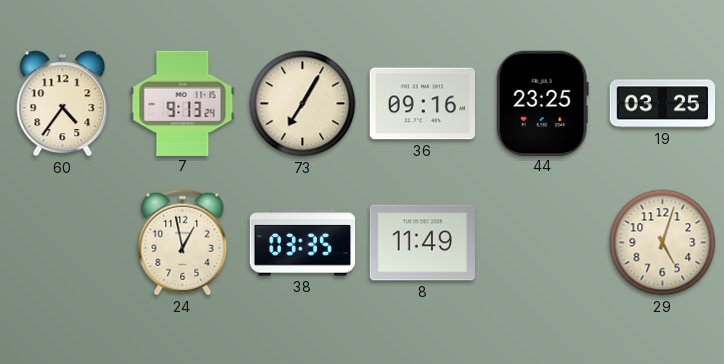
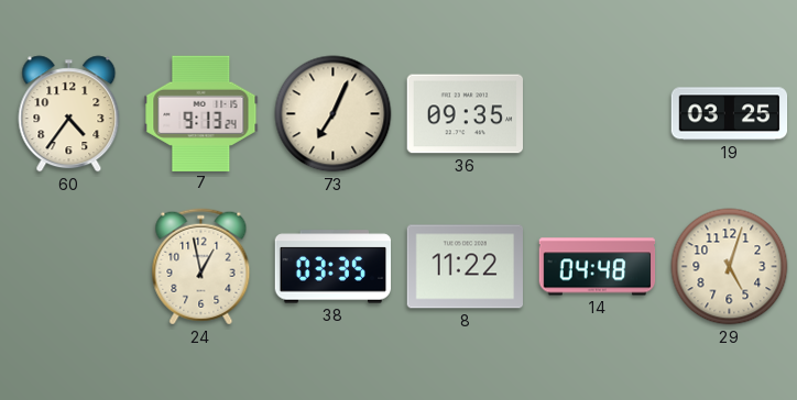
73: 7:05 -> 7:04 (334, 114)
36: 09:16 -> 09:35 (465, 114)
44: 23:25 -> none (542, 103)
8: 11:49 -> 11:22 (466, 267)
14: none -> 04:48 (598, 267)
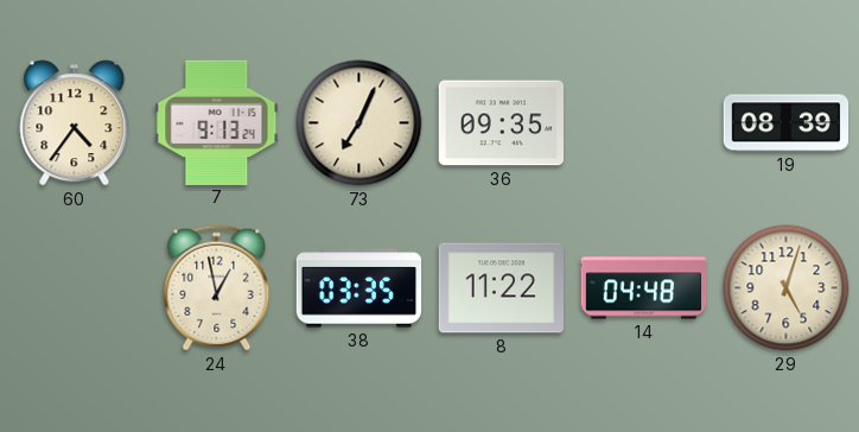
19: 03:25 -> 08:39 (787, 123)
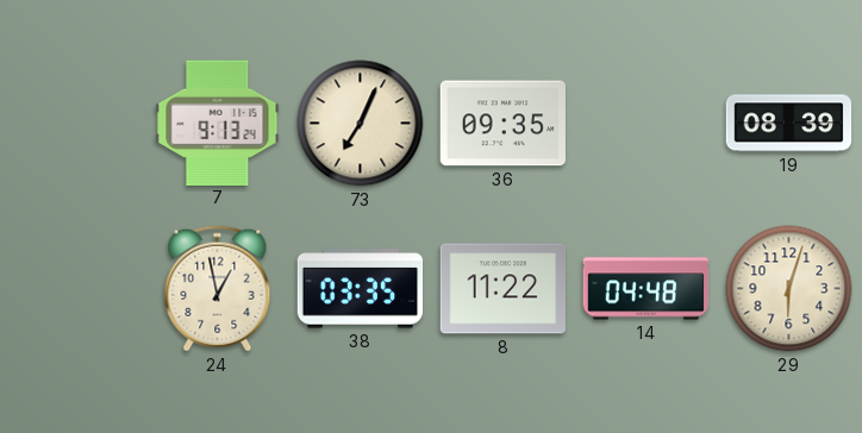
60: 4:36 -> none (75, 123)
29: 5:03 -> 6:03 (789, 289)
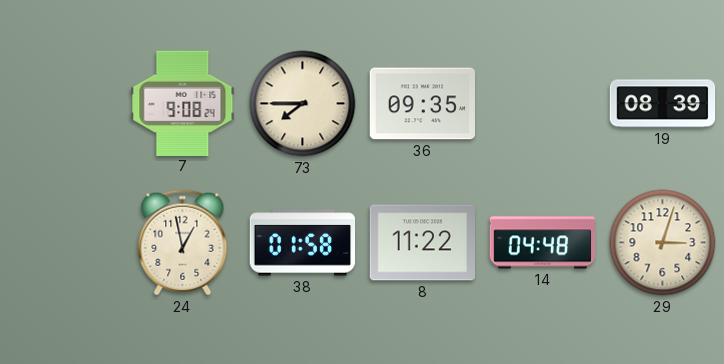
7: 9:13 -> 9:08 (183, 103)
73: 7:04 -> 7:45 (303, 104)
38: 03:35 -> 01:58 (303, 243)
29: 6:03 -> 3:03 (663, 243)
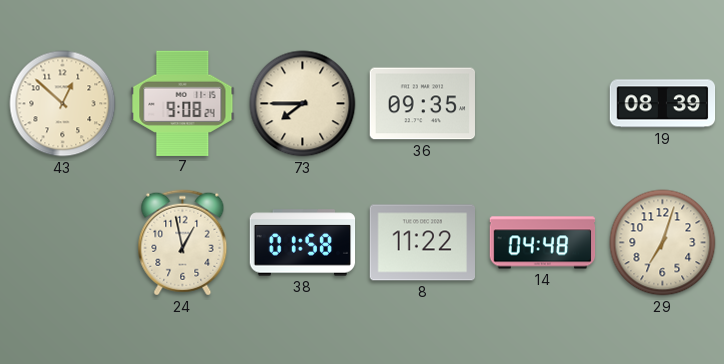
43: none -> 12:52 (63, 104)
29: 3:03 -> 7:03 (663, 243)
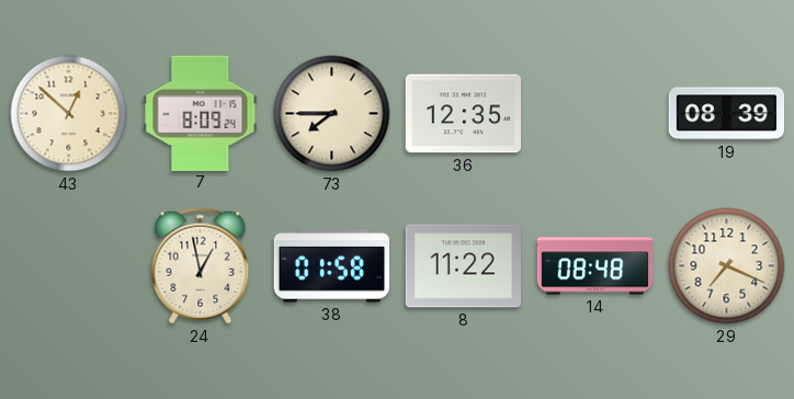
7: 9:08 -> 8:09 (201, 113)
36: 09:35 -> 12:35 (463, 114)
14: 04:48 -> 08:48 (595, 266)
29: 7:03 -> 7:19 (727, 266)
